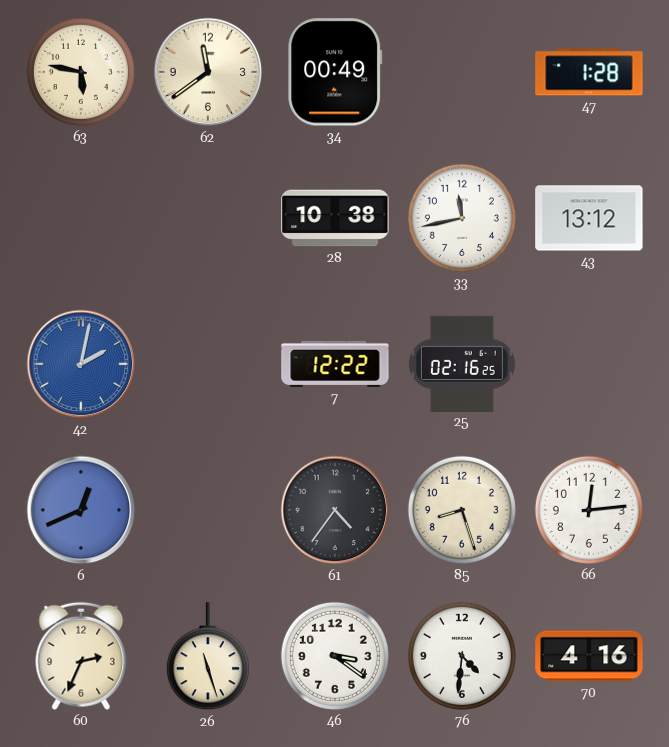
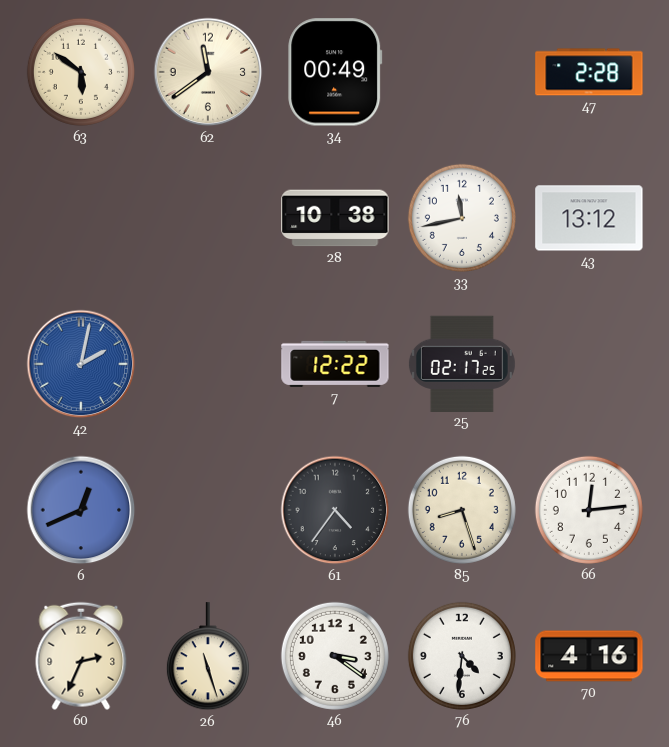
63: 5:47 -> 5:51 (81, 72)
47: 1:28 -> 2:28 (589, 72)
25: 02:16 -> 02:17 (462, 363)
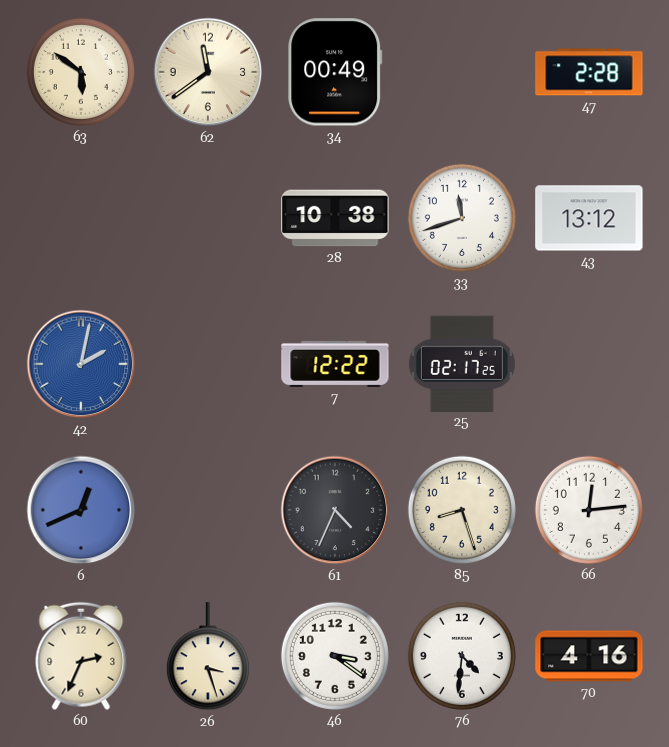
33: 11:43 -> 11:42 (462, 218)
61: 4:36 -> 4:34 (335, 510)
26: 11:27 -> 3:27 (208, 657)
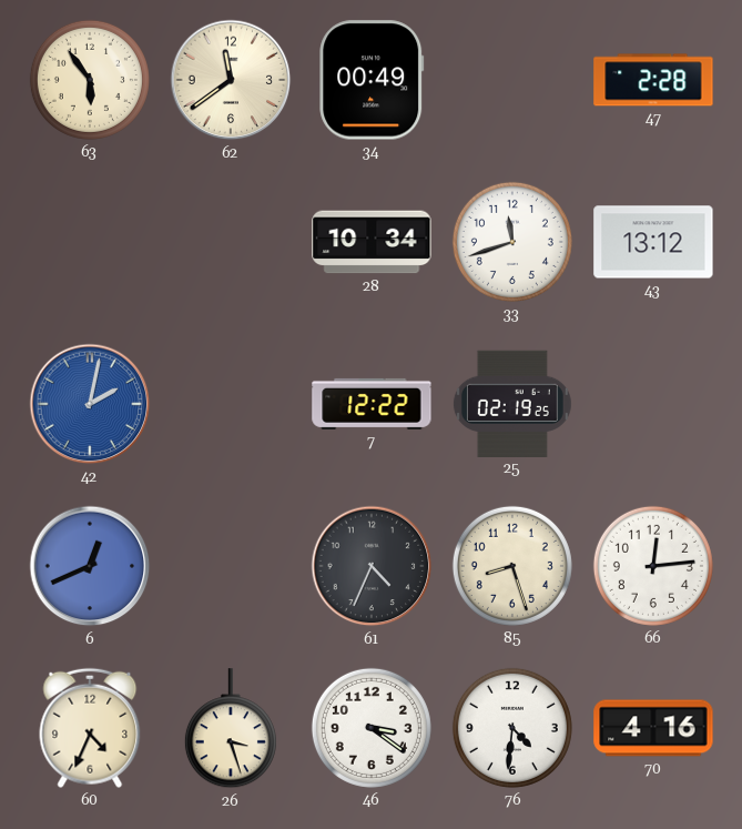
63: 5:51 -> 5:54 (90, 80)
28: 10:38 -> 10:34 (372, 242)
25: 02:17 -> 02:19 (512, 403)
60: 2:34 -> 4:34 (90, 728)
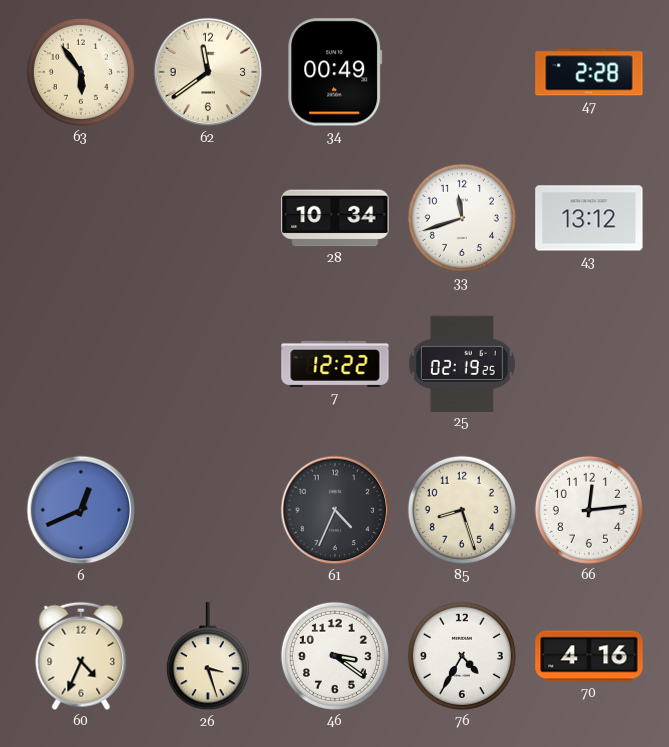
42: 2:02 -> none (90, 404)
76: 4:31 -> 4:35 (462, 656)
